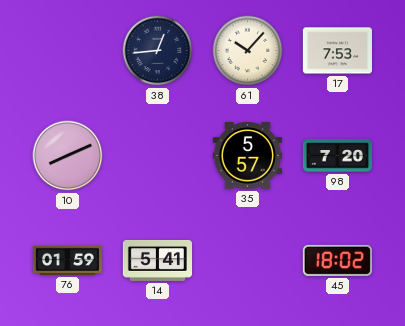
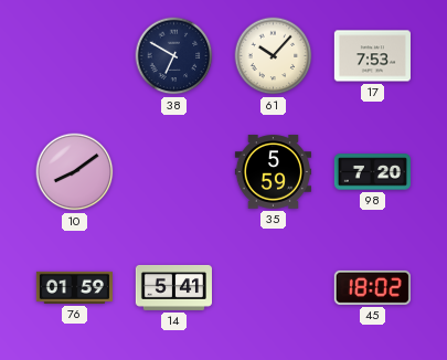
38: 12:44 -> 6:50 (174, 56)
10: 8:11 -> 8:09 (75, 172)
35: 5:57 -> 5:59 (273, 172)
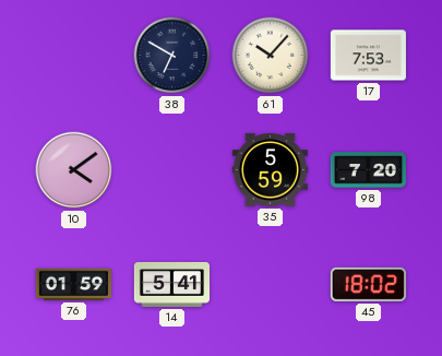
10: 8:09 -> 4:09 (74, 170)
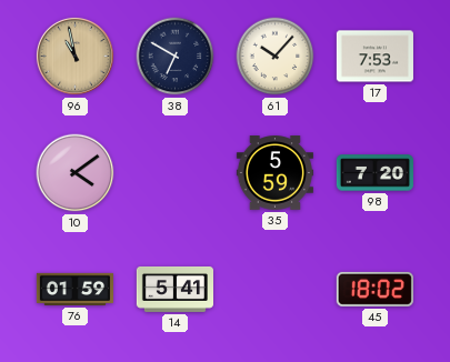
96: none -> 10:58 (74, 56)
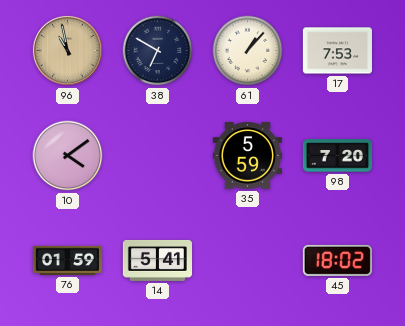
61: 10:07 -> 1:07 (248, 51)
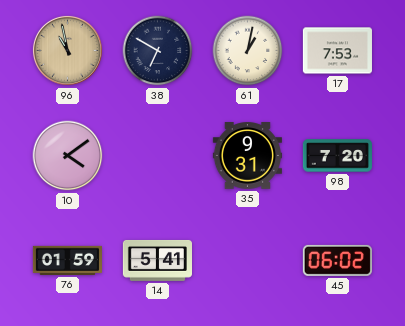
61: 1:07 -> 1:02 (248, 51)
35: 5:59 -> 9:31 (247, 156)
45: 18:02 -> 06:02 (337, 260)
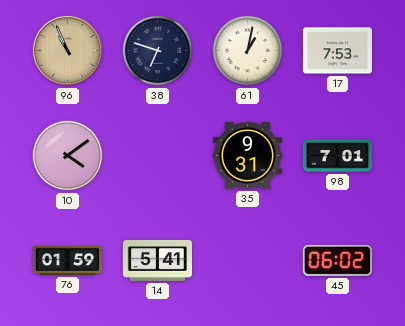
96: 10:58 -> 10:56 (67, 50)
38: 6:50 -> 6:48 (158, 51)
98: 7:20 -> 7:01 (337, 156)
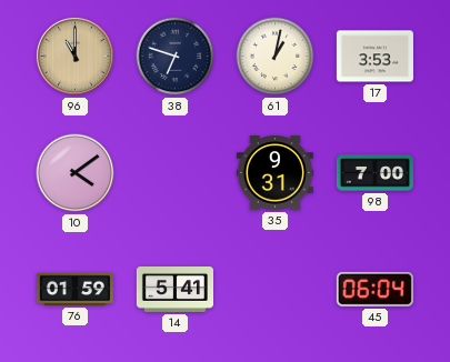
96: 10:56 -> 11:00 (74, 56)
17: 7:53 -> 3:53 (374, 57)
98: 7:01 -> 7:00 (374, 173)
45: 06:02 -> 06:04 (374, 289)
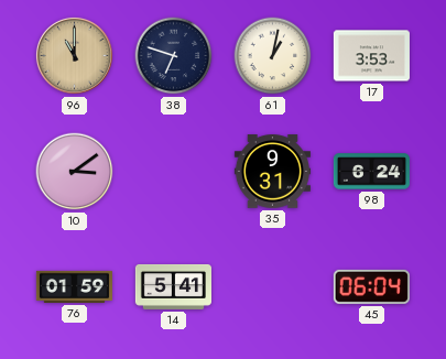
10: 4:09 -> 3:09 (75, 172)
98: 7:00 -> 6:24 (371, 172)
